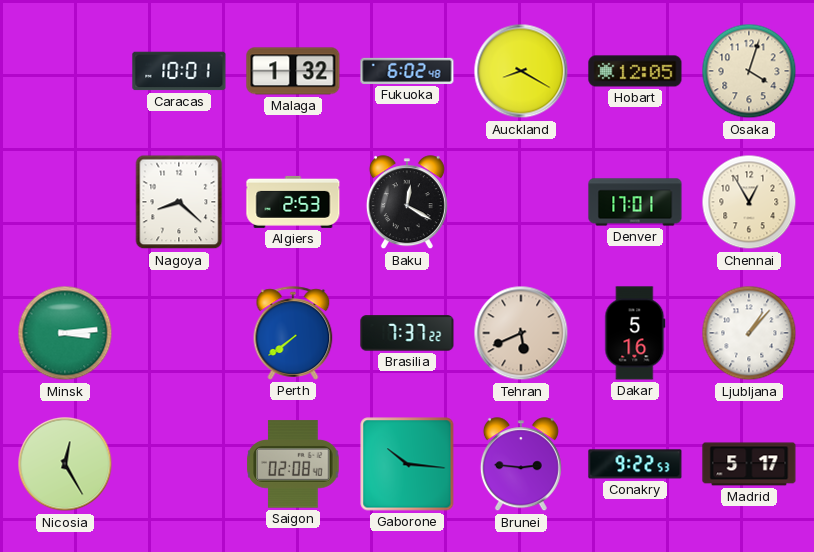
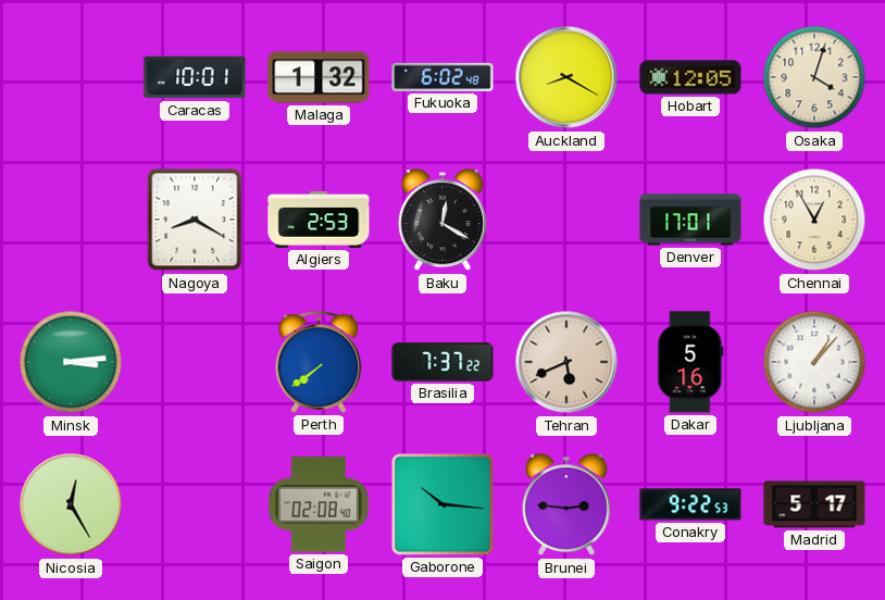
Nagoya: 8:22 -> 8:20 (195, 220)
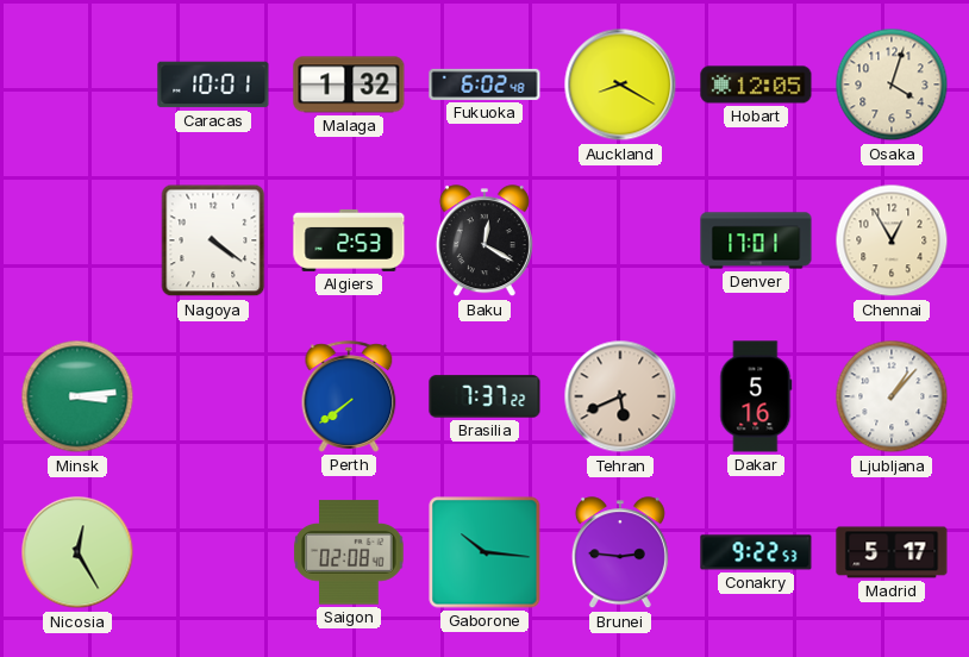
Nagoya: 8:20 -> 4:21 (213, 240)
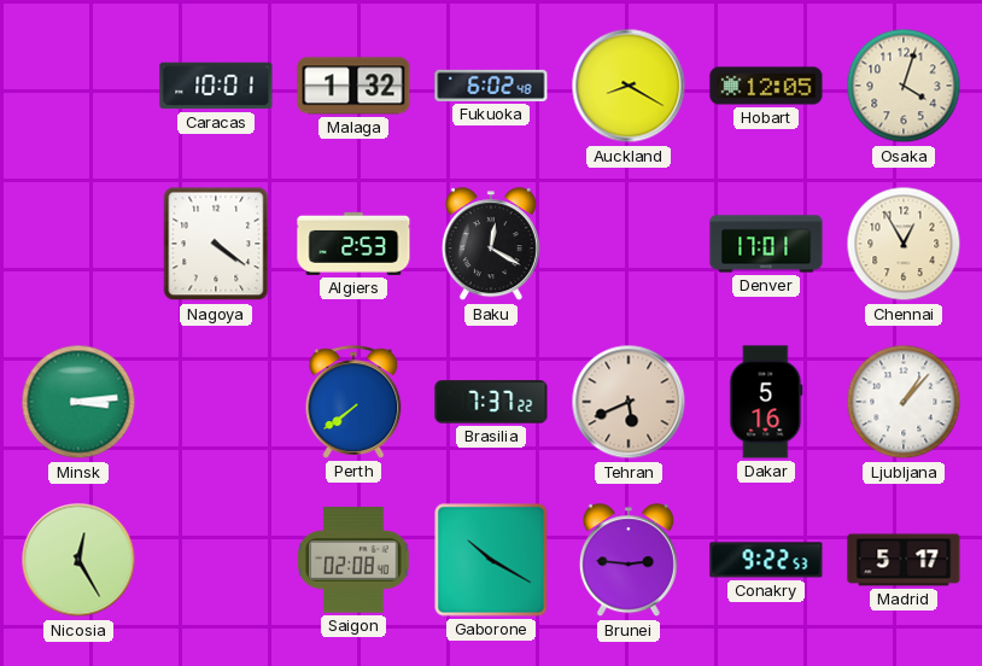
Gaborone: 10:16 -> 10:20 (491, 560)
